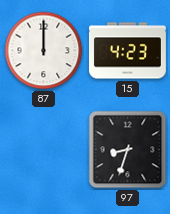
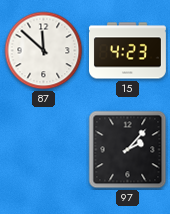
87: 12:00 -> 11:52 (44, 51)
97: 8:33 -> 2:07 (128, 150)
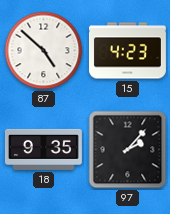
87: 11:52 -> 4:52 (44, 51)
18: none -> 9:35 (43, 149)
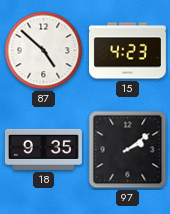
97: 2:07 -> 2:09 (128, 150)
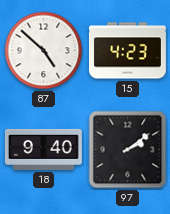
18: 9:35 -> 9:40 (43, 149)
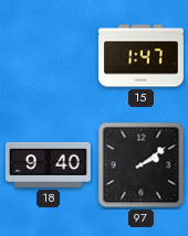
87: 4:52 -> none (44, 51)
15: 4:23 -> 1:47 (140, 56)
